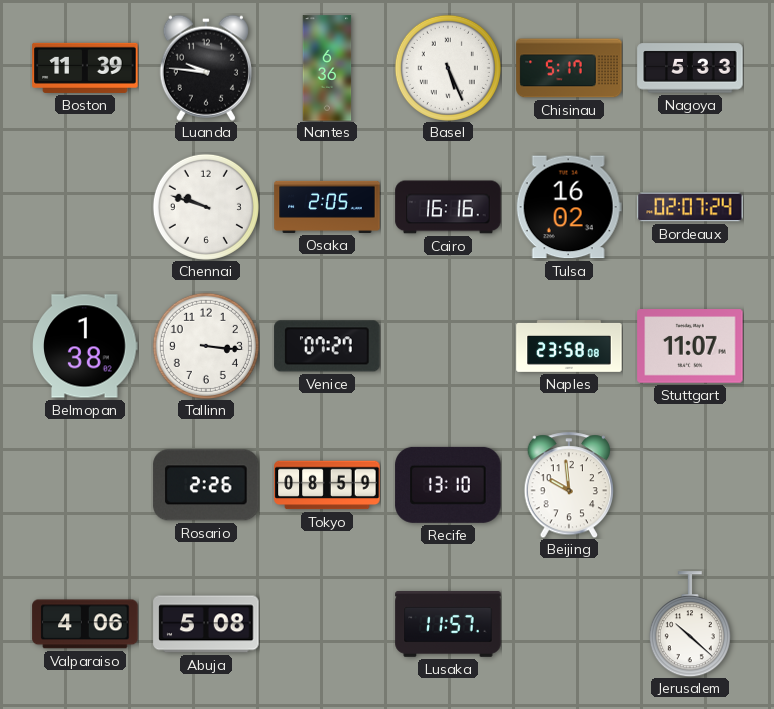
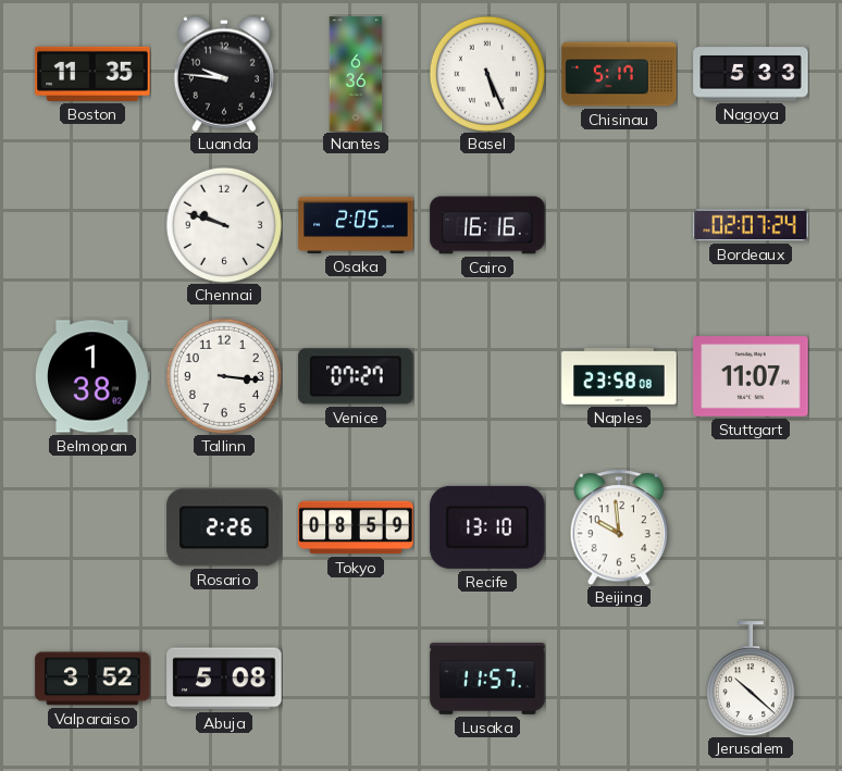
Boston: 11:39 -> 11:35 (92, 74)
Tulsa: 16:02 -> none (569, 207)
Valparaiso: 4:06 -> 3:52 (92, 679)
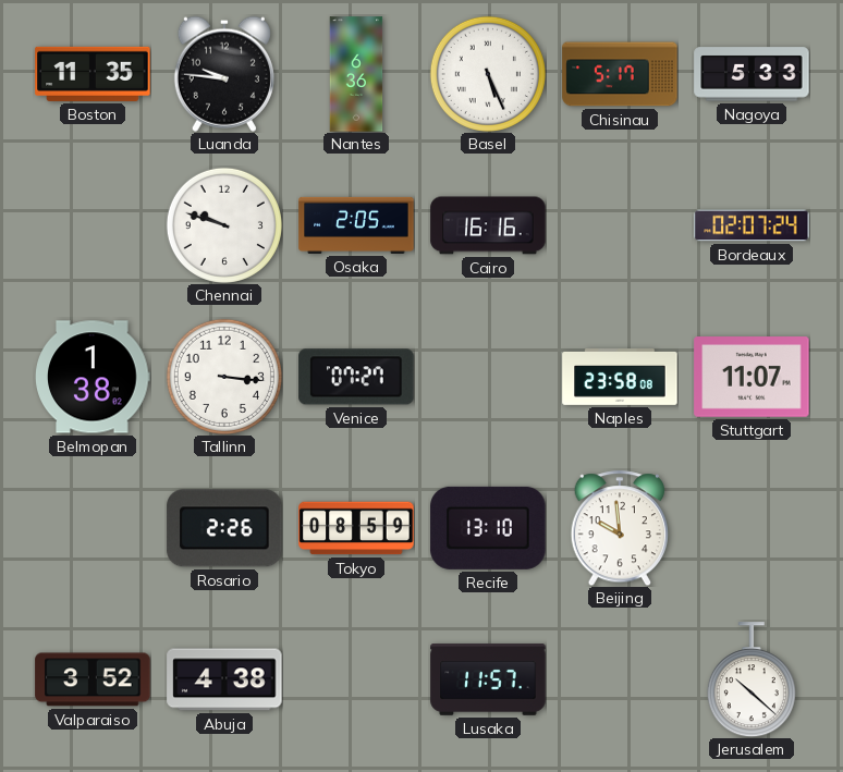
Abuja: 5:08 -> 4:38 (224, 679)
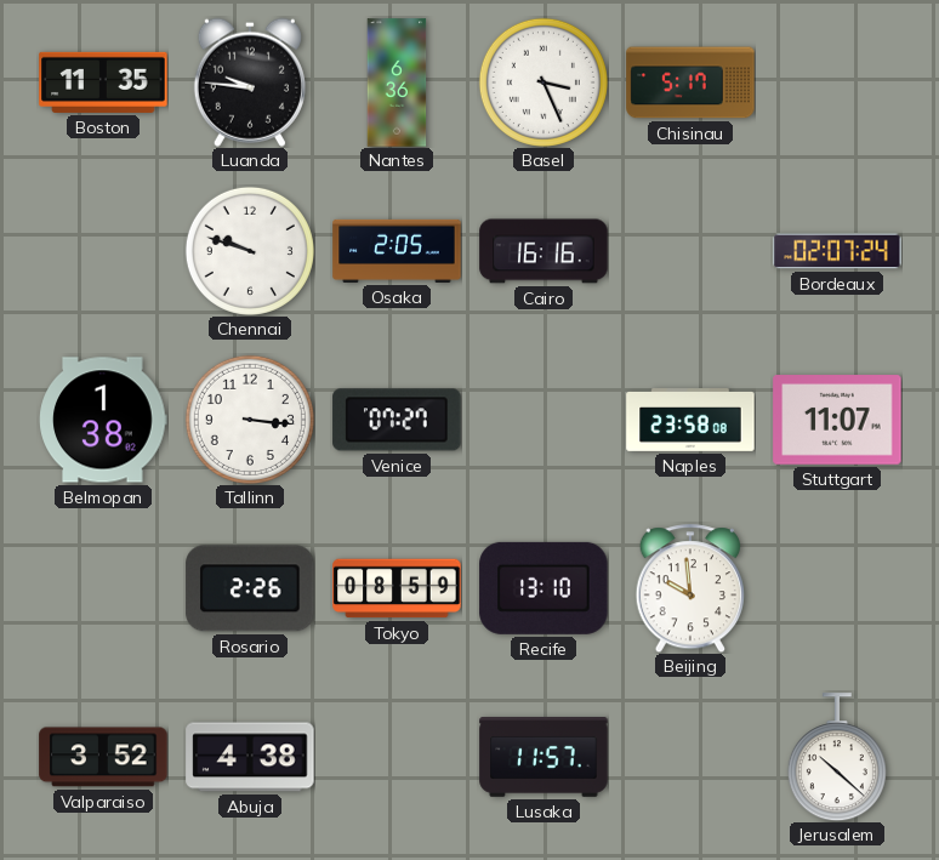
Basel: 5:26 -> 3:26 (544, 82)
Nagoya: 5:33 -> none (752, 74)
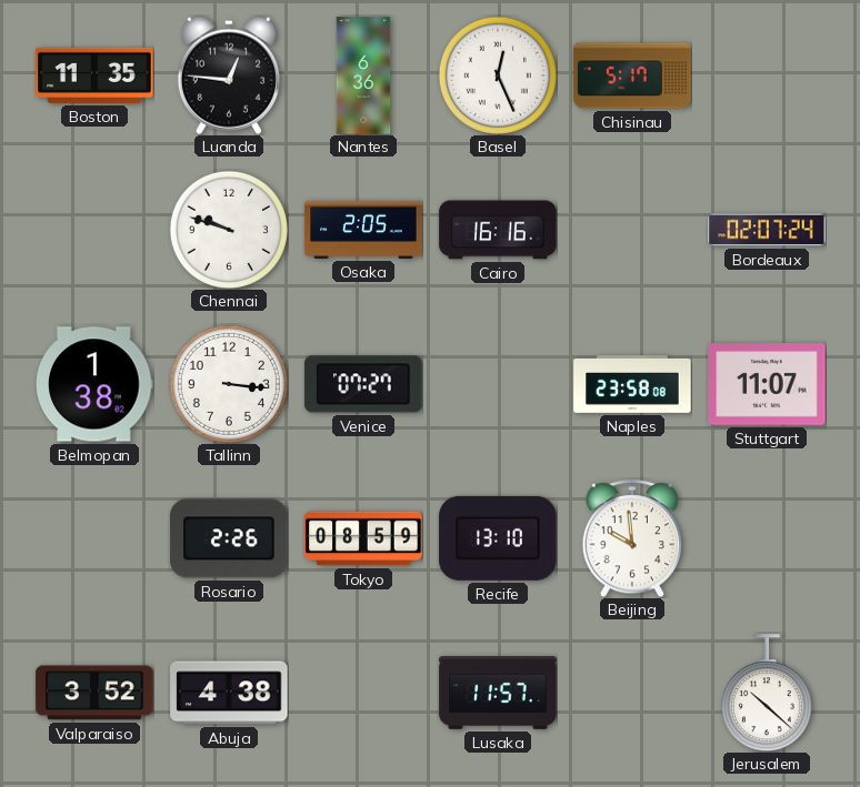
Luanda: 9:46 -> 12:46 (229, 75)
Basel: 3:26 -> 12:26 (498, 75)
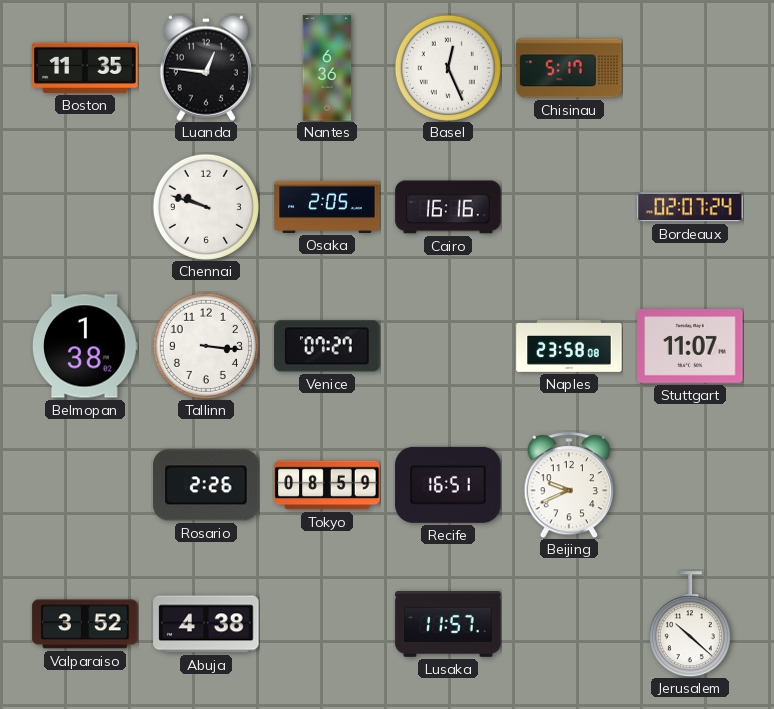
Recife: 13:10 -> 16:51 (448, 485)
Beijing: 9:59 -> 9:41 (569, 485)
